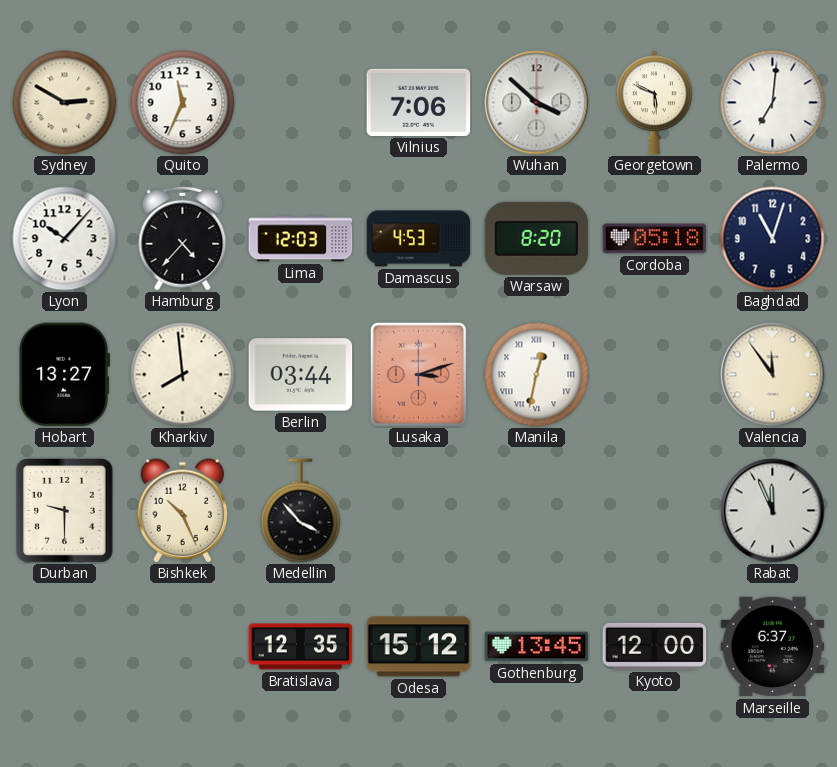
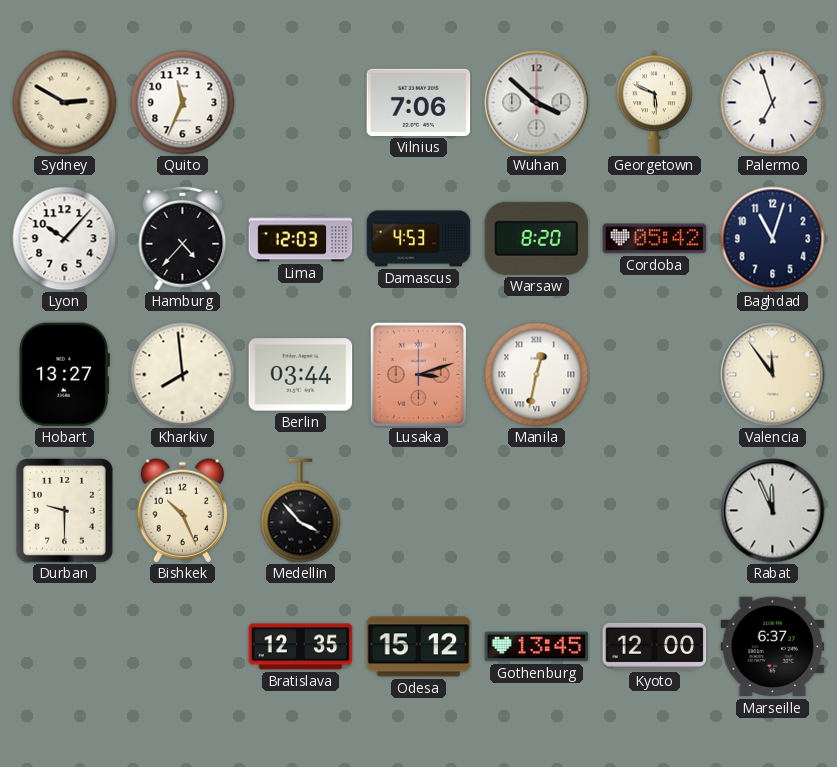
Palermo: 7:01 -> 6:57 (773, 103)
Cordoba: 05:18 -> 05:42 (655, 239)
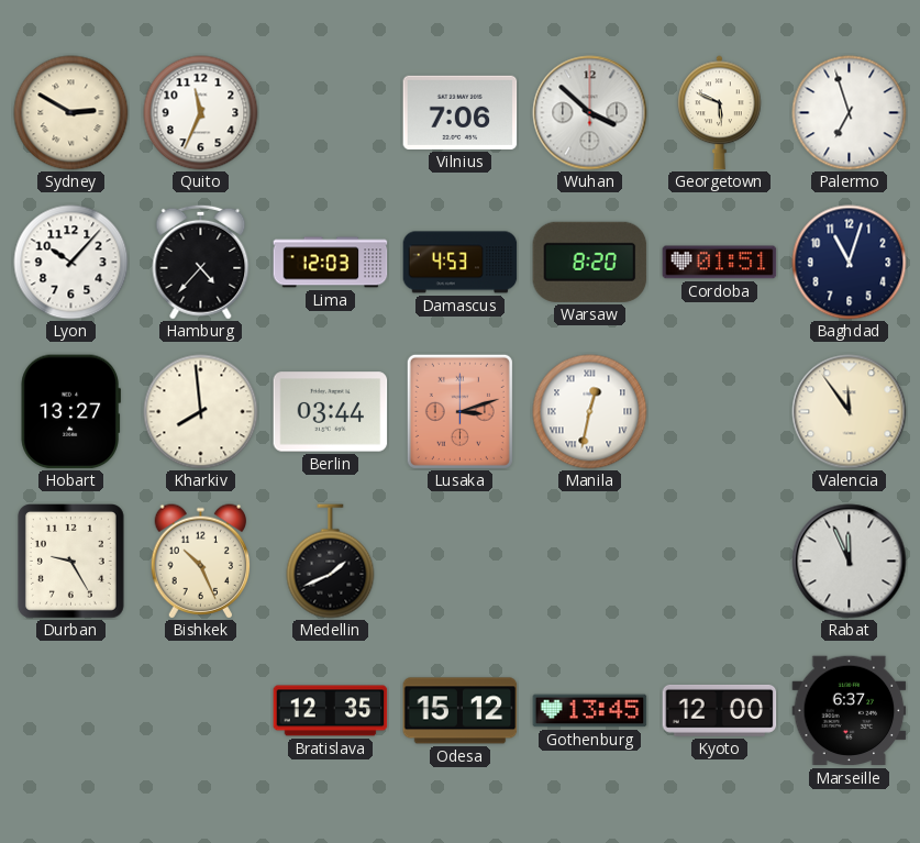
Cordoba: 05:42 -> 01:51 (720, 263)
Durban: 9:30 -> 9:25 (71, 562)
Medellin: 3:53 -> 1:41 (331, 562)
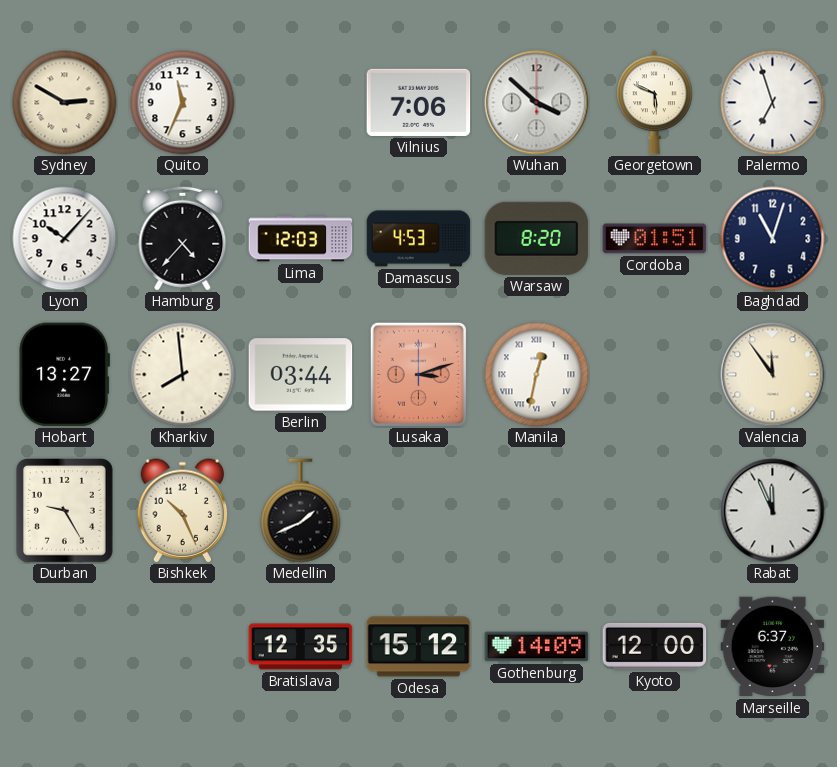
Gothenburg: 13:45 -> 14:09 (537, 647)
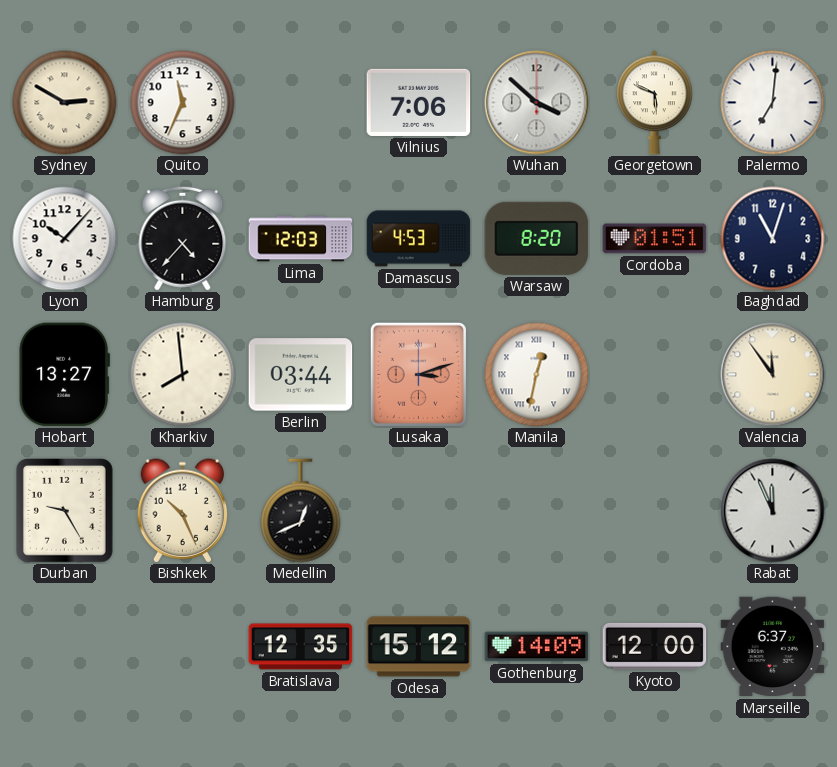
Palermo: 6:57 -> 7:01 (773, 103)
Medellin: 1:41 -> 12:41 (301, 511)
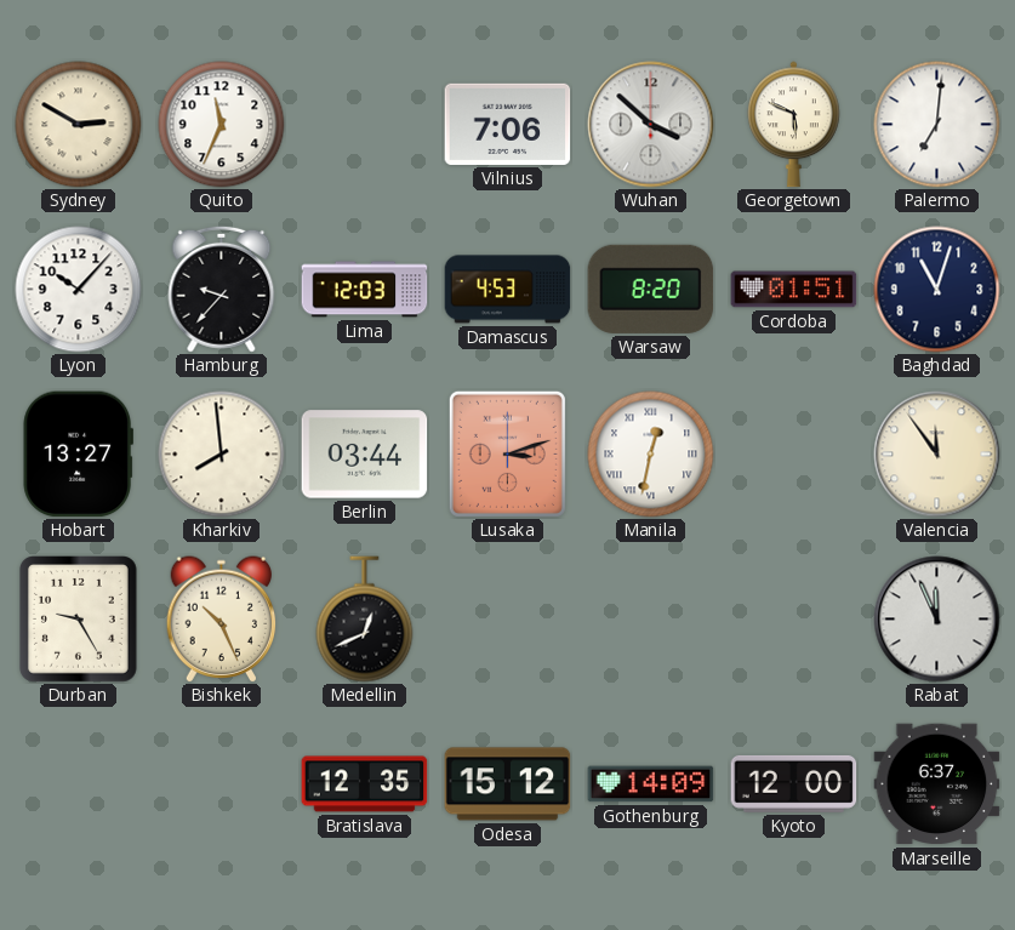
Hamburg: 4:37 -> 9:37 (222, 289)
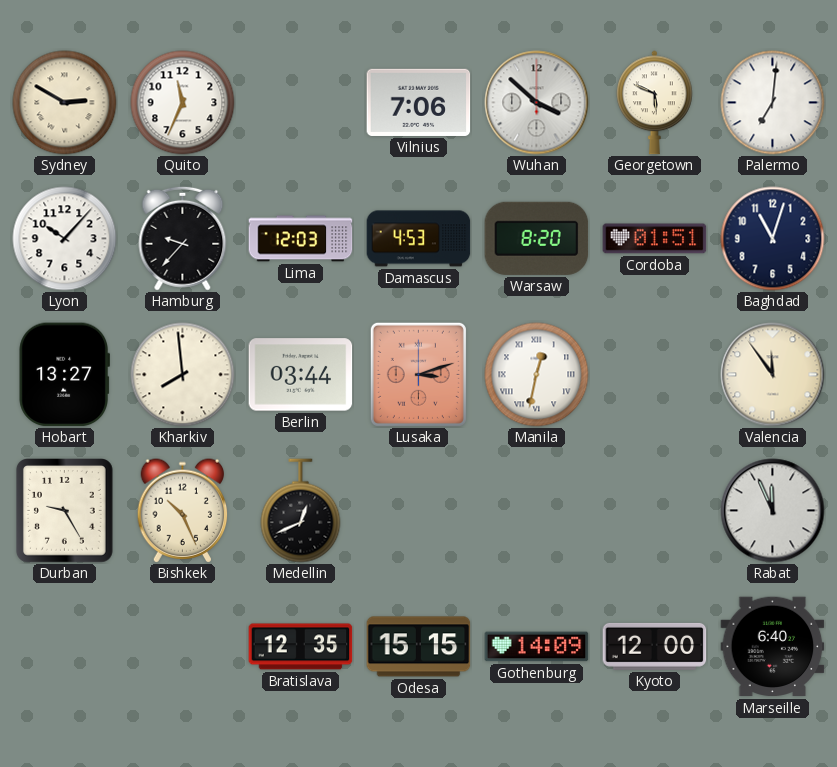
Odesa: 15:12 -> 15:15 (419, 647)
Marseille: 6:37 -> 6:40 (773, 647)
